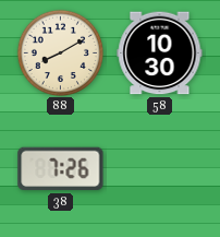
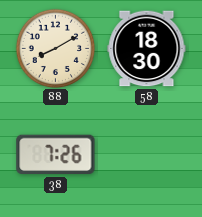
58: 10:30 -> 18:30 (147, 49)
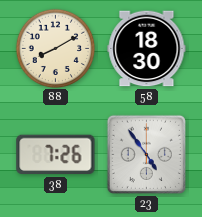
23: none -> 4:54 (146, 154)
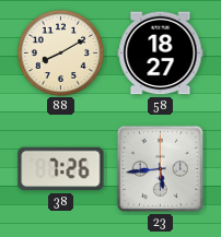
58: 18:30 -> 18:27 (161, 54)
23: 4:54 -> 5:44 (160, 168)
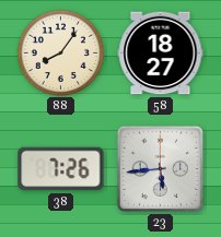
88: 8:10 -> 8:06 (60, 52)
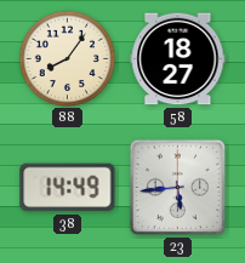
38: 7:26 -> 14:49 (68, 188)
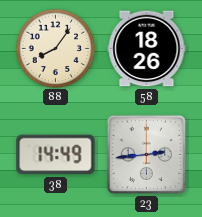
58: 18:27 -> 18:26 (147, 49)
23: 5:44 -> 2:44 (146, 154)
